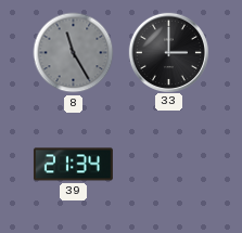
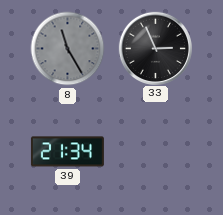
33: 3:00 -> 2:56 (155, 48)
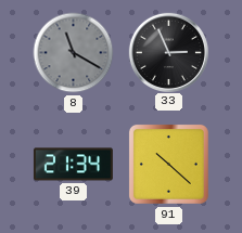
8: 11:25 -> 11:20 (74, 53)
91: none -> 10:22 (168, 164)
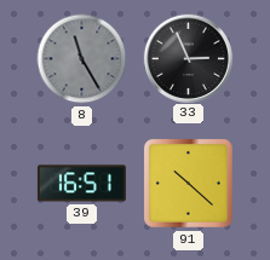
8: 11:20 -> 11:25 (82, 59)
39: 21:34 -> 16:51 (81, 184)
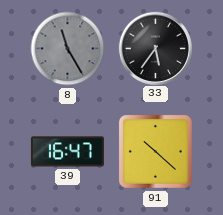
33: 2:56 -> 5:36 (155, 48)
39: 16:51 -> 16:47 (67, 152)
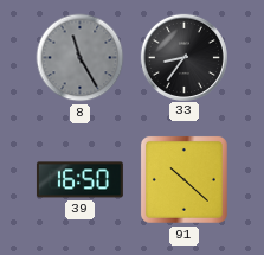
33: 5:36 -> 8:36 (183, 57)
39: 16:47 -> 16:50 (79, 180)
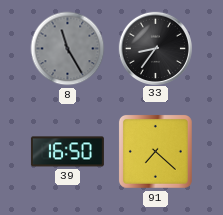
91: 10:22 -> 7:22 (155, 151)
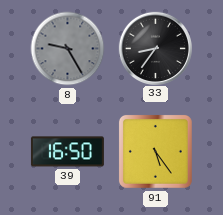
8: 11:25 -> 9:25 (68, 49)
91: 7:22 -> 5:24 (155, 151)
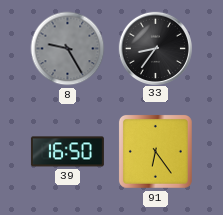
91: 5:24 -> 6:24 (155, 151)
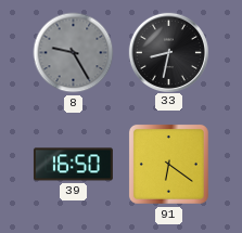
33: 8:36 -> 8:32 (168, 52)
91: 6:24 -> 6:21 (168, 164)
